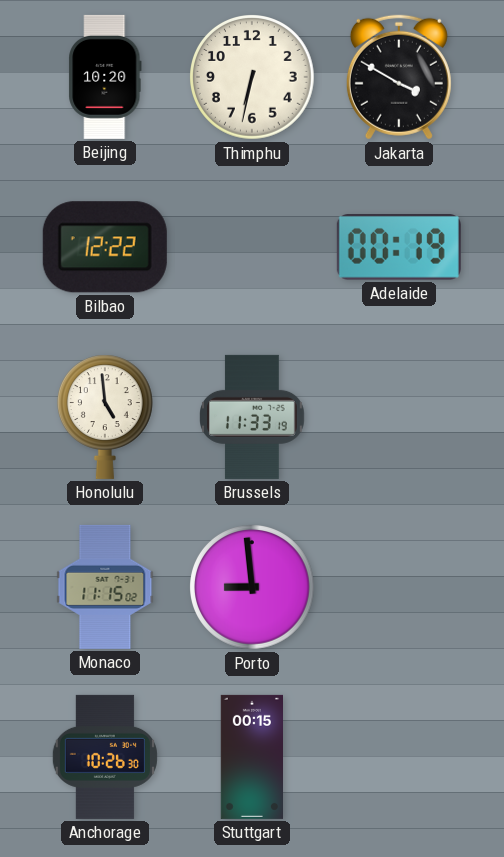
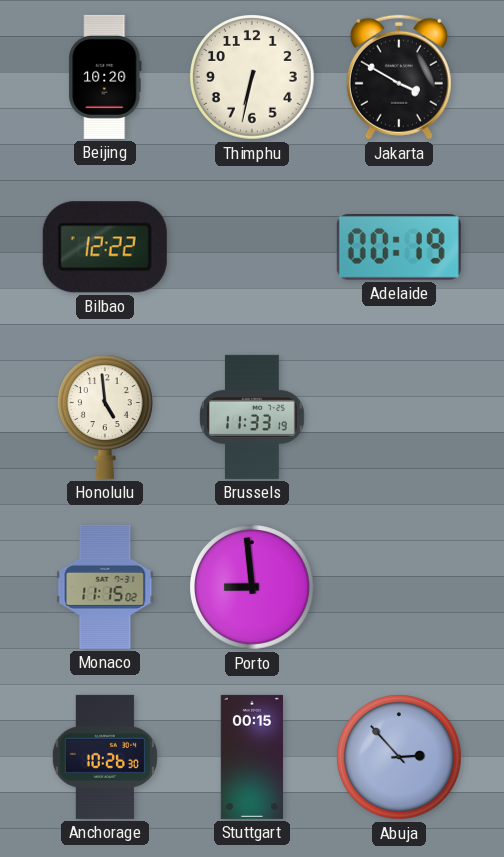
Abuja: none -> 2:53 (400, 758)
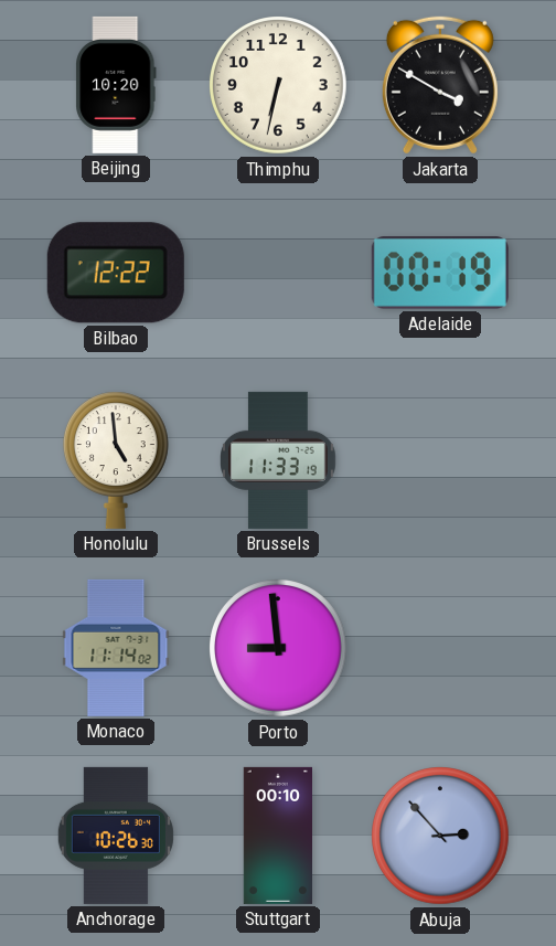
Monaco: 11:15 -> 11:14 (116, 648)
Stuttgart: 00:15 -> 00:10 (277, 836)
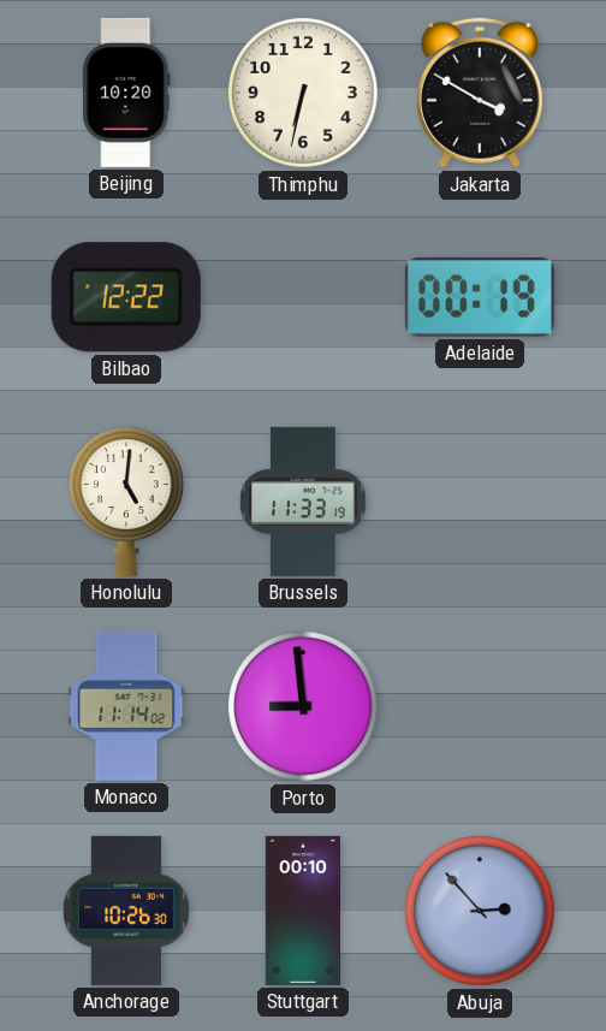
Honolulu: 4:59 -> 5:01 (126, 502)
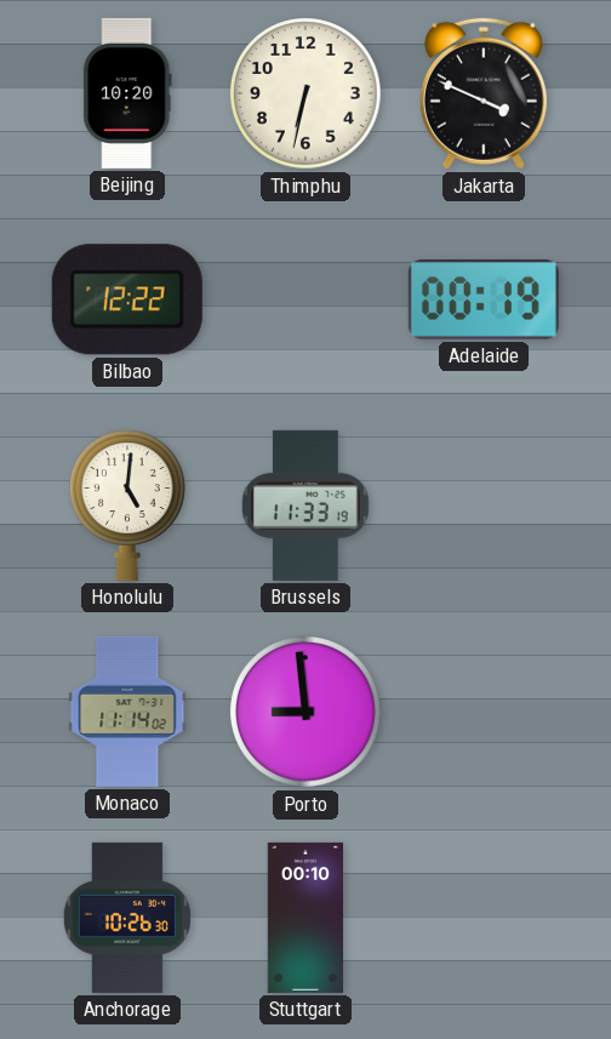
Jakarta: 3:50 -> 3:49 (484, 93)
Abuja: 2:53 -> none (481, 912)
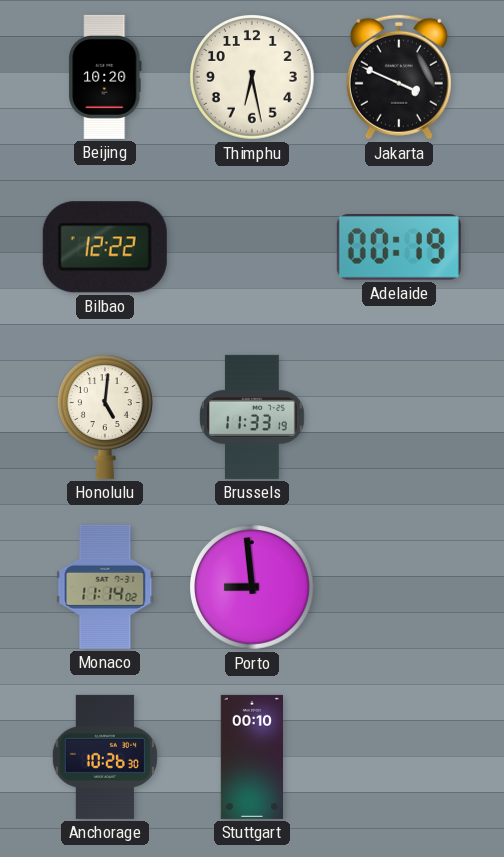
Thimphu: 6:32 -> 6:28 (253, 78)
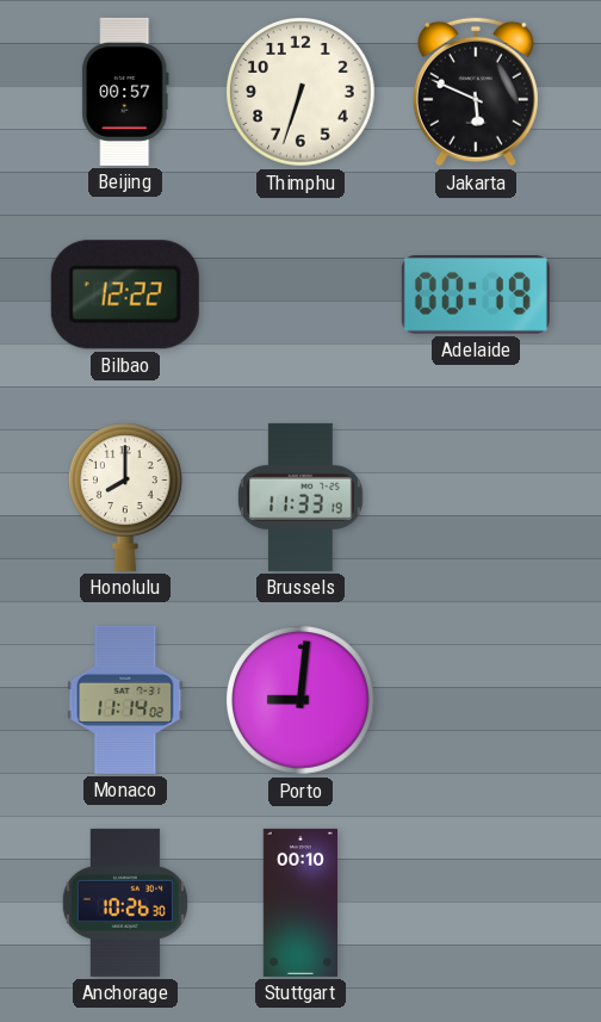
Beijing: 10:20 -> 00:57 (125, 92)
Thimphu: 6:28 -> 6:33 (302, 93)
Jakarta: 3:49 -> 5:49 (476, 92)
Honolulu: 5:01 -> 8:00 (125, 497)
Porto: 8:59 -> 9:01 (302, 701)
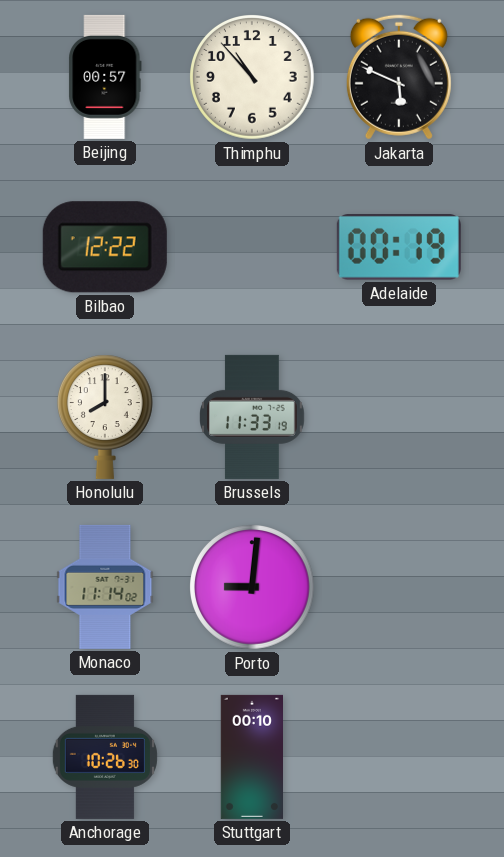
Thimphu: 6:33 -> 10:53 (253, 78)
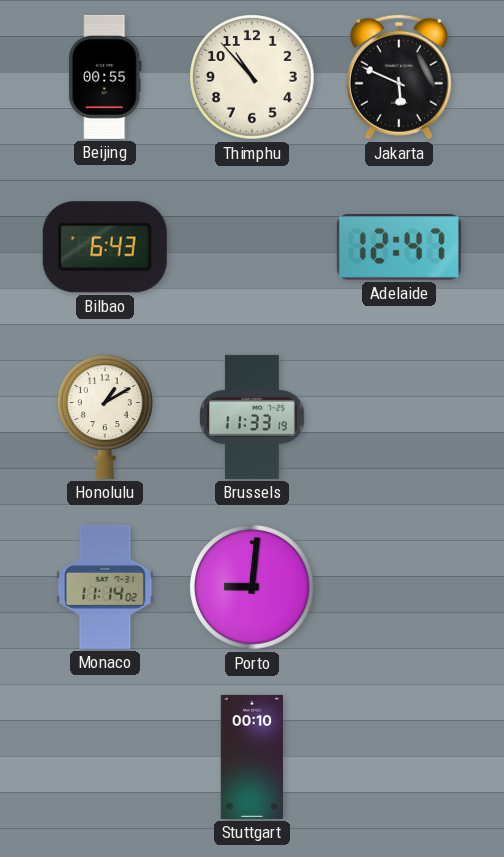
Beijing: 00:57 -> 00:55 (105, 77)
Bilbao: 12:22 -> 6:43 (105, 247)
Adelaide: 00:19 -> 12:47 (399, 248)
Honolulu: 8:00 -> 1:10 (105, 417)
Anchorage: 10:26 -> none (105, 757)
